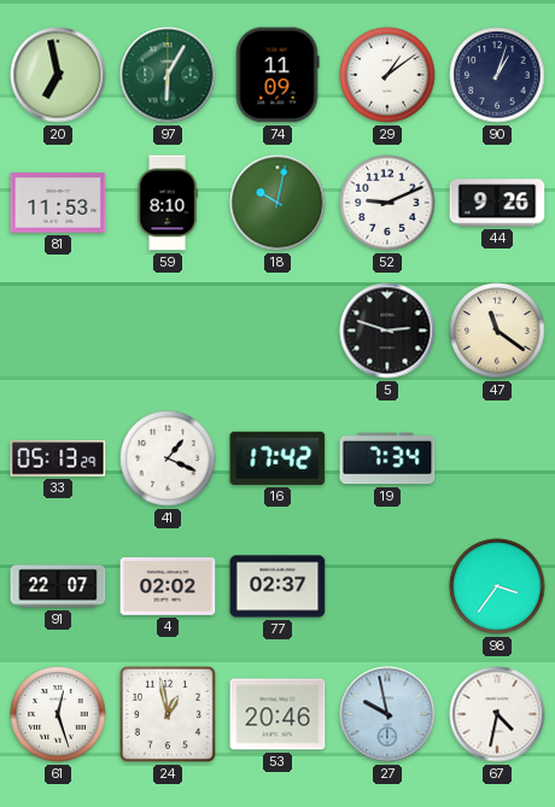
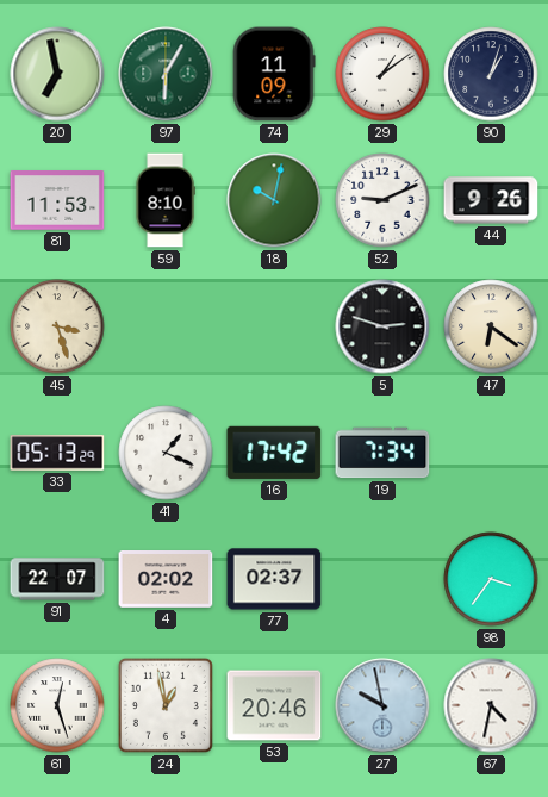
45: none -> 3:27 (57, 326)
47: 11:21 -> 6:21 (491, 326)
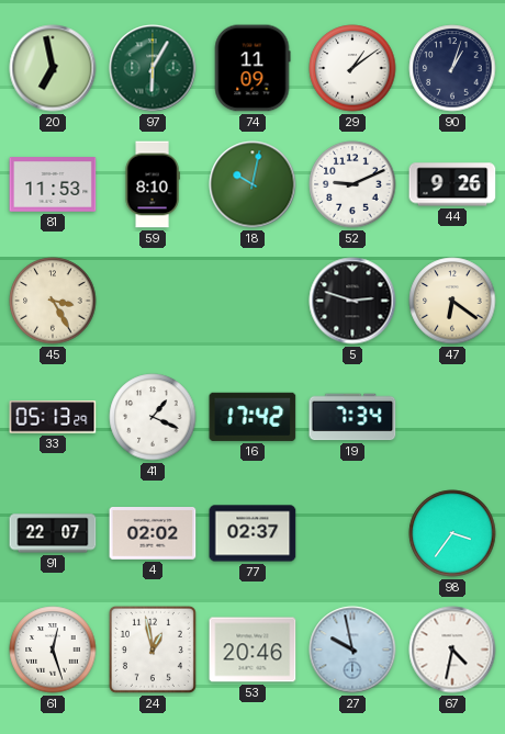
45: 3:27 -> 3:25 (53, 301)
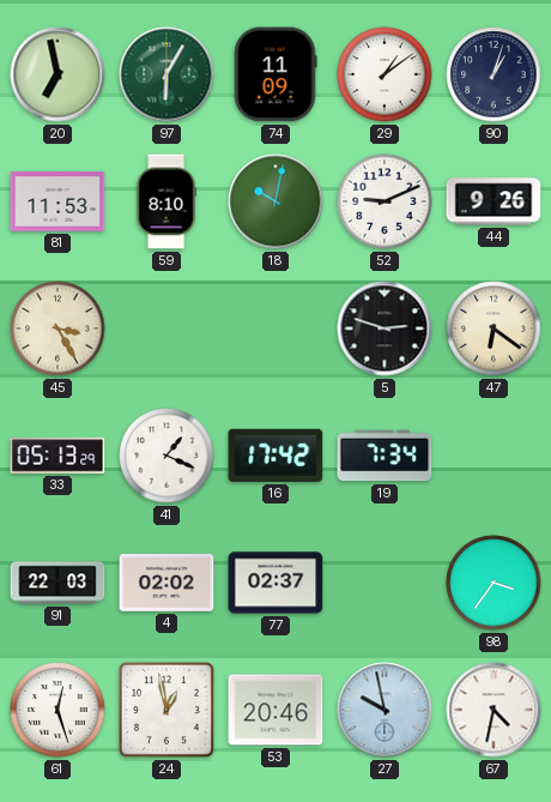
91: 22:07 -> 22:03 (57, 583)
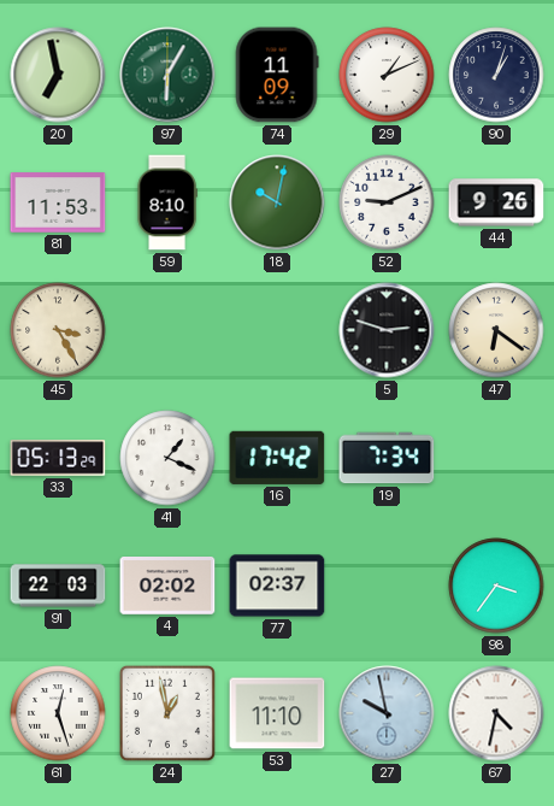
29: 1:09 -> 1:11 (387, 75)
53: 20:46 -> 11:10 (277, 713)
